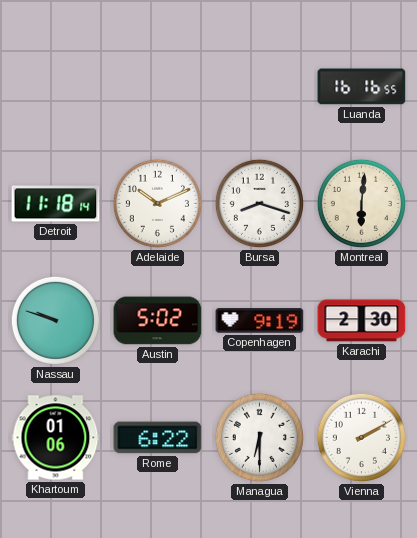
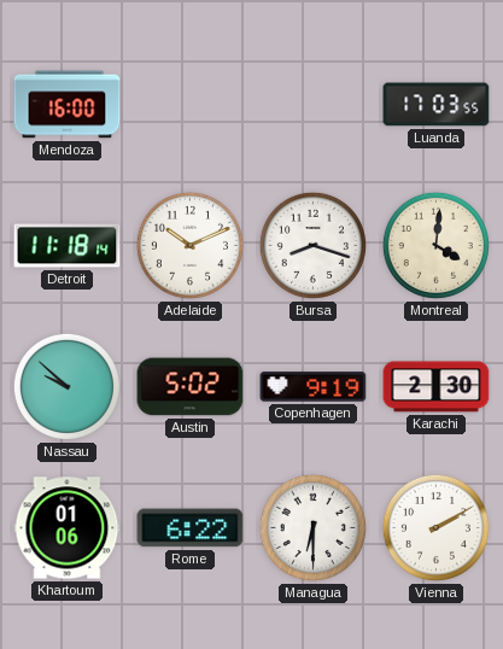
Mendoza: none -> 16:00 (68, 105)
Luanda: 16:16 -> 17:03 (437, 105)
Montreal: 6:01 -> 4:01 (435, 245)
Nassau: 9:48 -> 9:52 (66, 386)
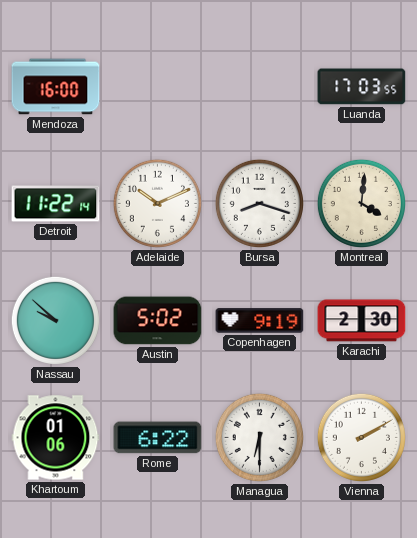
Detroit: 11:18 -> 11:22 (56, 204)
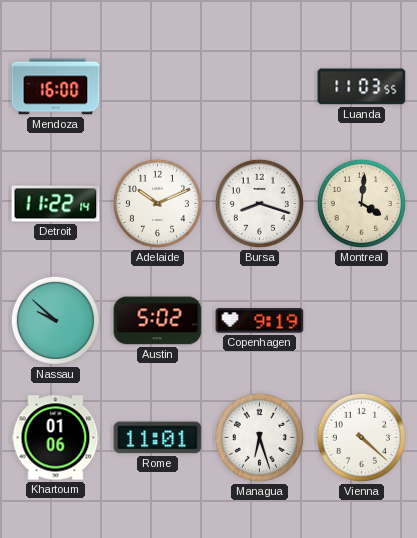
Luanda: 17:03 -> 11:03 (362, 87)
Karachi: 2:30 -> none (362, 321)
Rome: 6:22 -> 11:01 (158, 438)
Managua: 6:30 -> 6:27 (259, 437)
Vienna: 2:10 -> 4:22 (361, 437)
